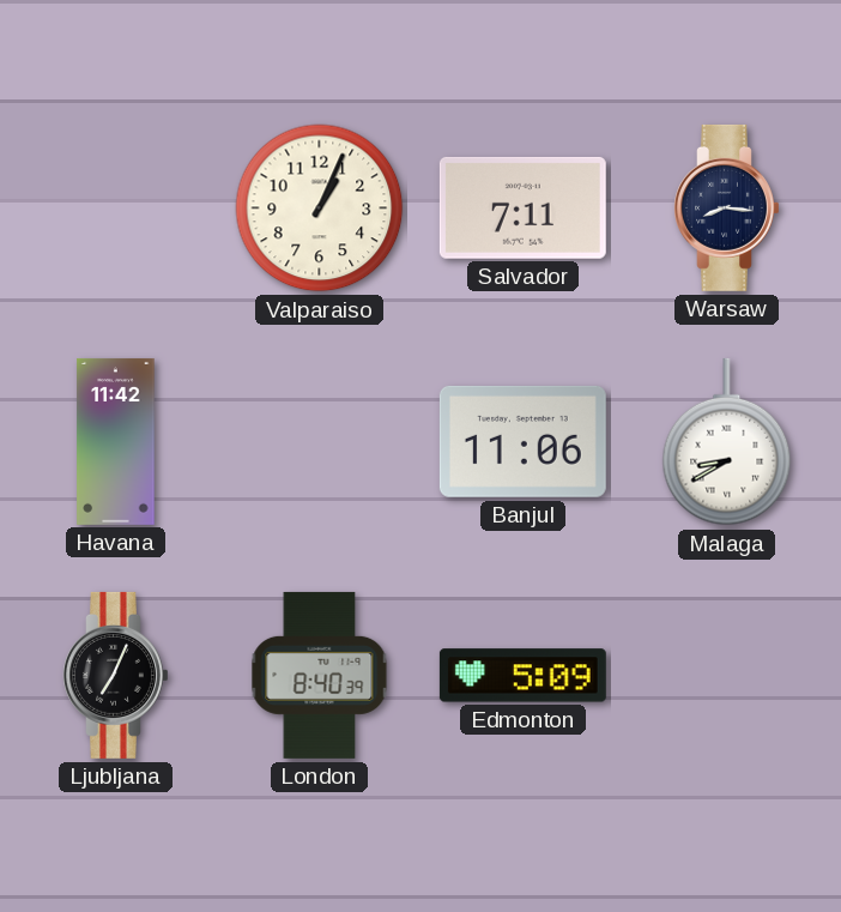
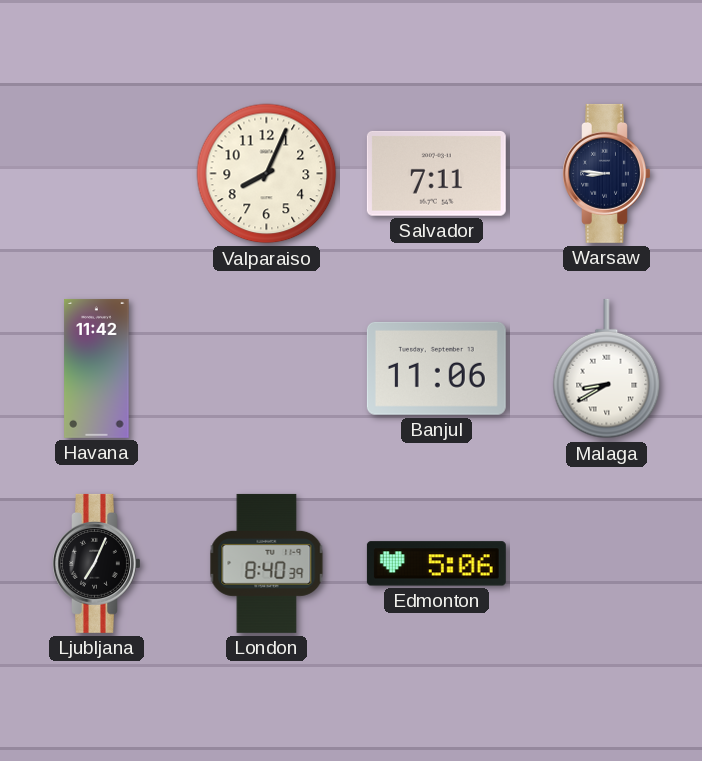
Valparaiso: 1:04 -> 8:04 (267, 174)
Warsaw: 8:16 -> 8:46 (607, 173)
Edmonton: 5:09 -> 5:06 (436, 564)
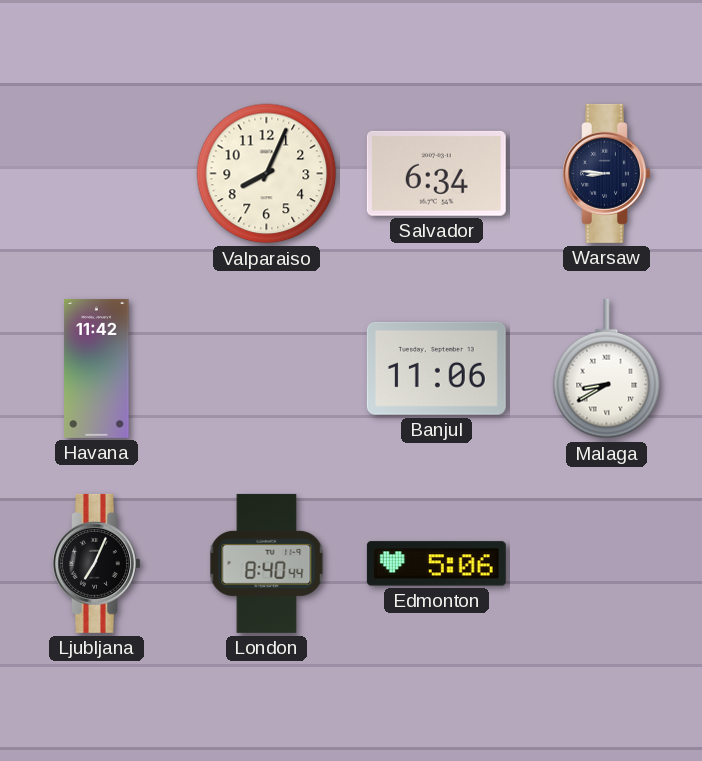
Salvador: 7:11 -> 6:34 (436, 173)
London: 8:40:39 -> 8:40:44 (267, 563)
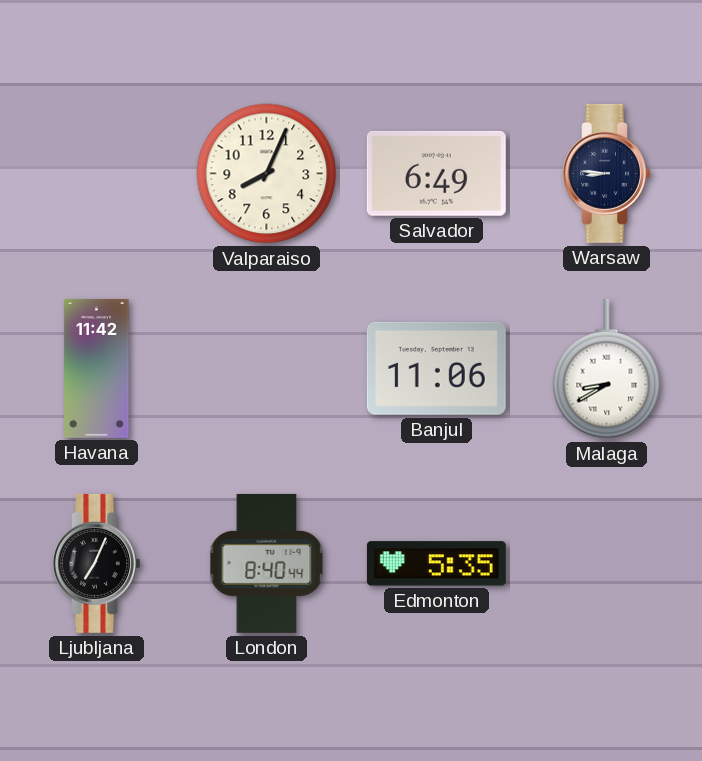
Salvador: 6:34 -> 6:49 (436, 173)
Edmonton: 5:06 -> 5:35 (436, 564)
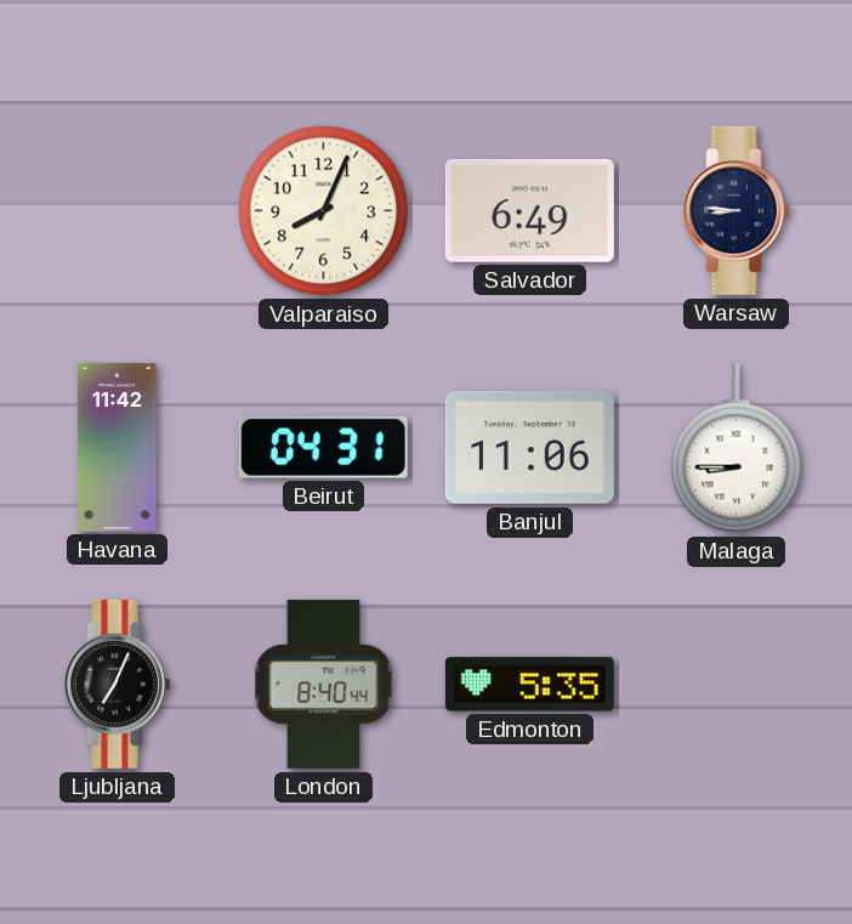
Beirut: none -> 04:31 (323, 447)
Malaga: 8:40 -> 8:45 (737, 448)
